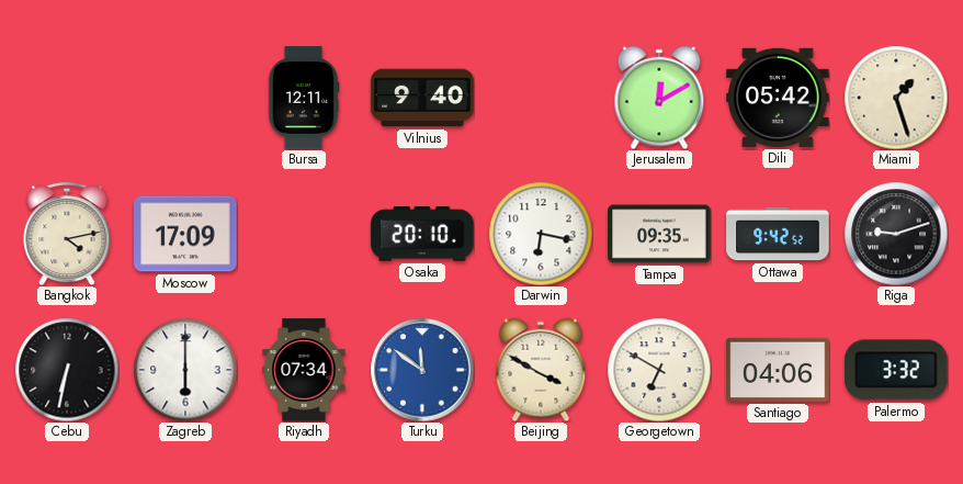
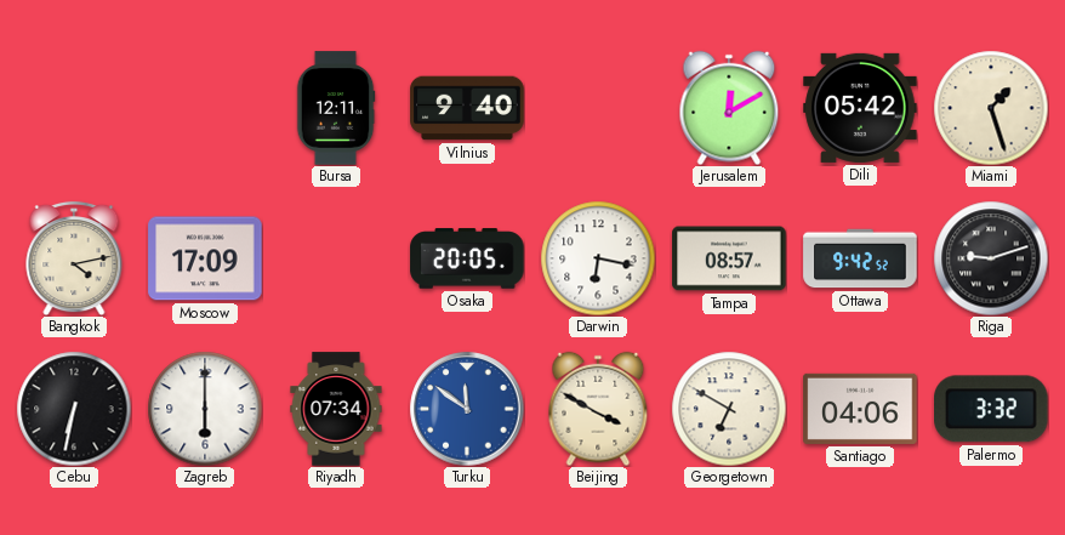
Osaka: 20:10 -> 20:05 (467, 258)
Tampa: 09:35 -> 08:57 (729, 258)
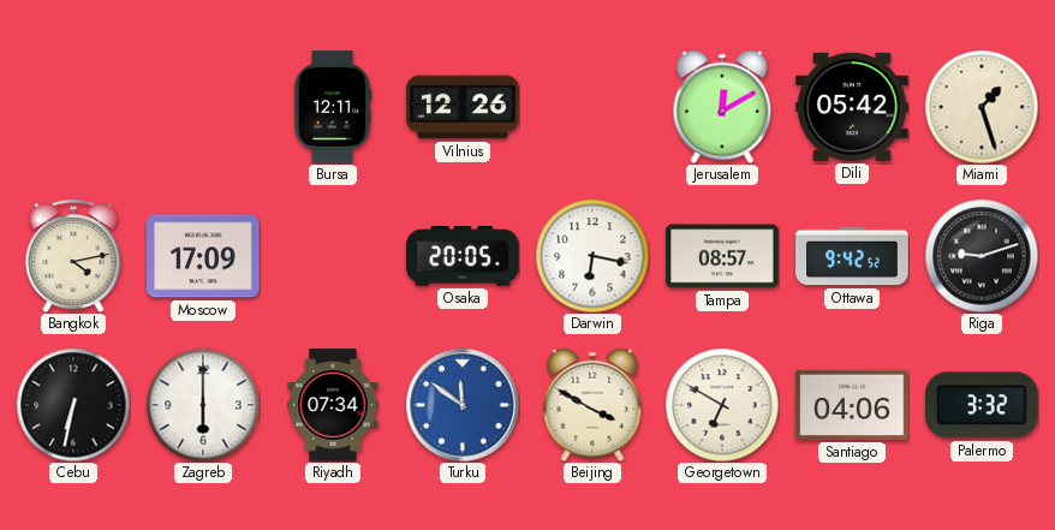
Vilnius: 9:40 -> 12:26 (463, 107)
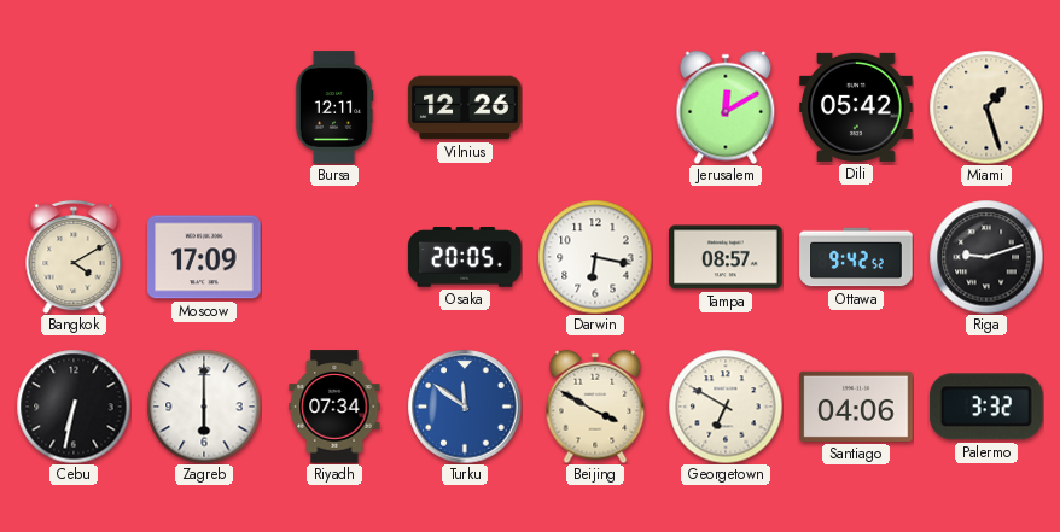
Bangkok: 4:13 -> 4:10 (74, 257)
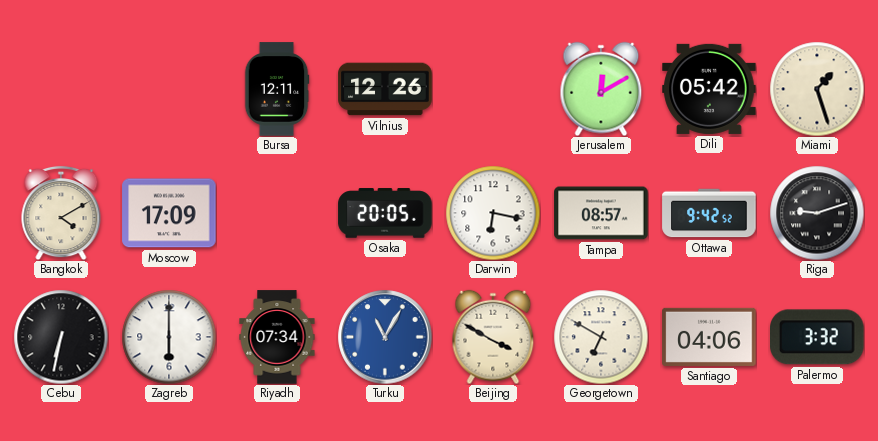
Turku: 11:51 -> 11:05 (385, 337)
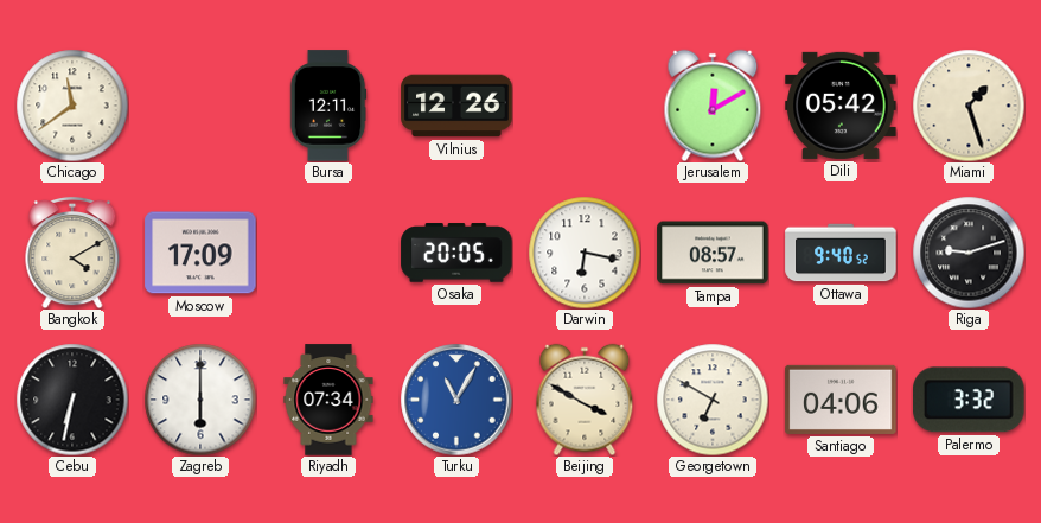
Chicago: none -> 11:39 (72, 106)
Ottawa: 9:42 -> 9:40 (841, 253)
